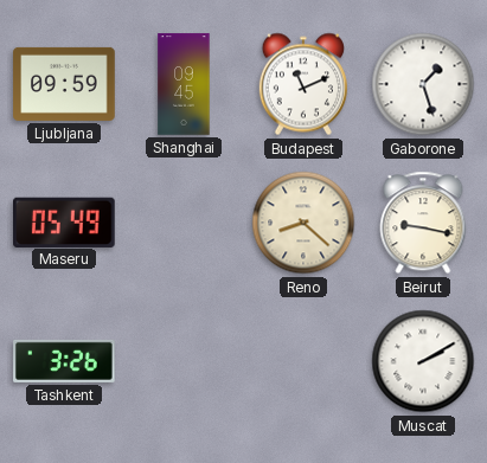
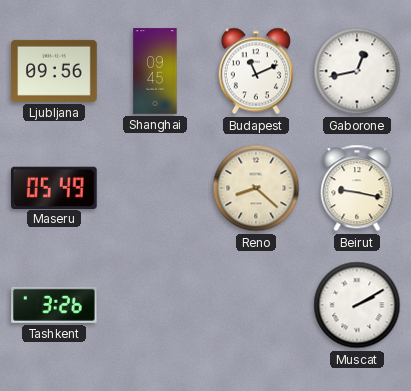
Ljubljana: 09:59 -> 09:56 (54, 71)
Gaborone: 1:27 -> 12:43 (357, 71)
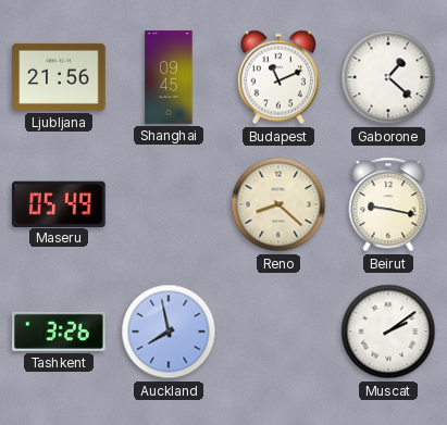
Ljubljana: 09:56 -> 21:56 (59, 77)
Gaborone: 12:43 -> 1:22 (388, 77)
Auckland: none -> 7:58 (169, 332)
Muscat: 2:10 -> 2:09 (388, 332)
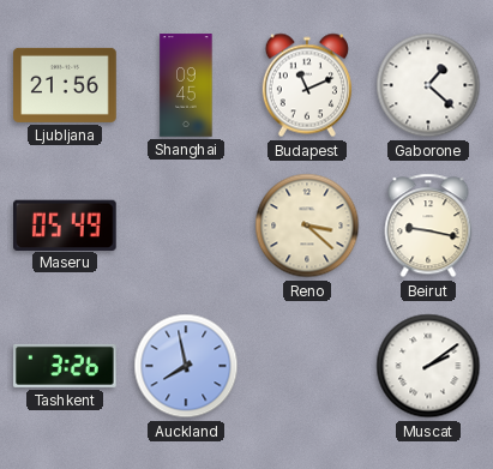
Reno: 8:22 -> 3:22 (307, 226)
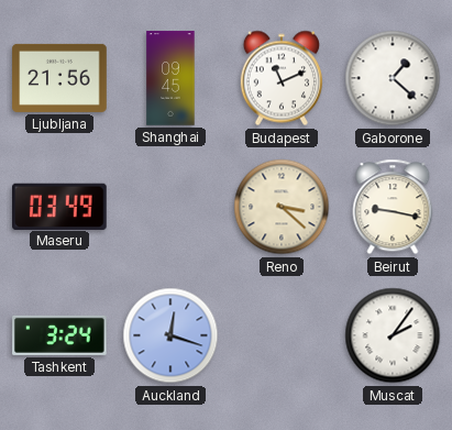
Maseru: 05:49 -> 03:49 (60, 206)
Tashkent: 3:26 -> 3:24 (59, 335)
Auckland: 7:58 -> 12:18 (170, 335)
Muscat: 2:09 -> 2:06 (393, 335)
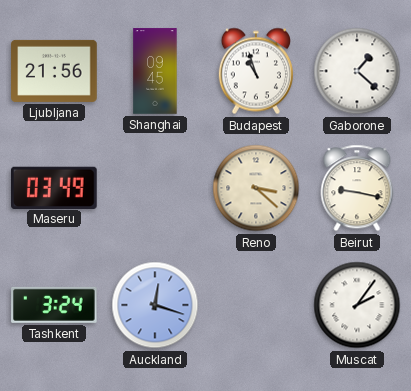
Budapest: 11:11 -> 10:57 (256, 71)
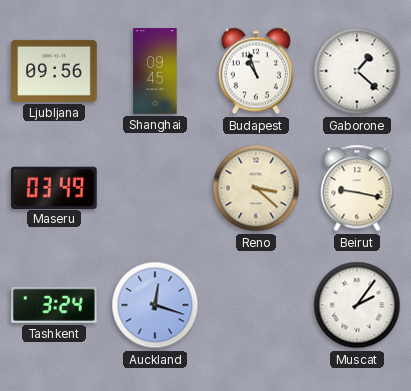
Ljubljana: 21:56 -> 09:56 (54, 71)
